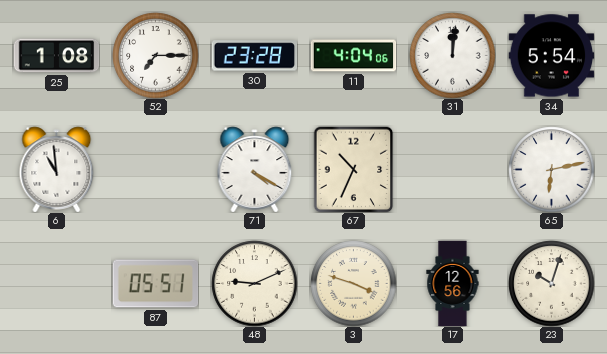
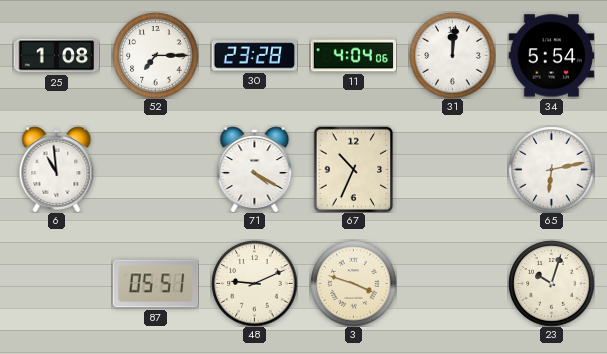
17: 12:56 -> none (453, 283)
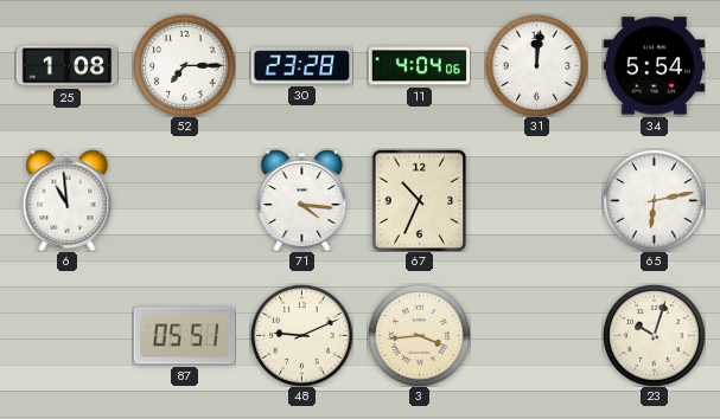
71: 4:20 -> 4:16 (302, 200)
3: 3:48 -> 3:44 (419, 335)
